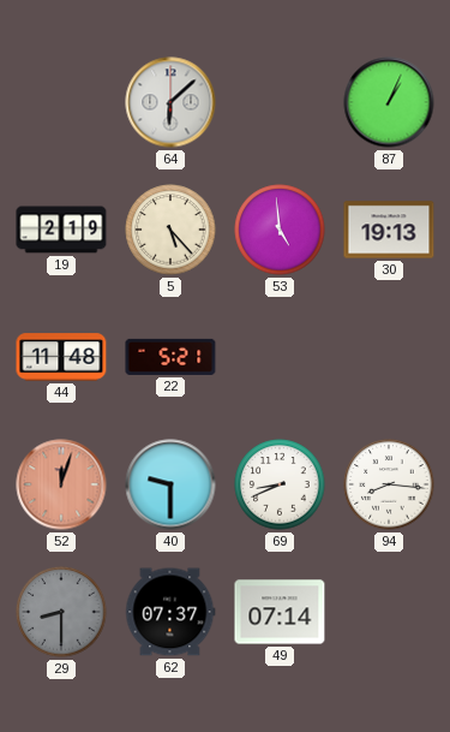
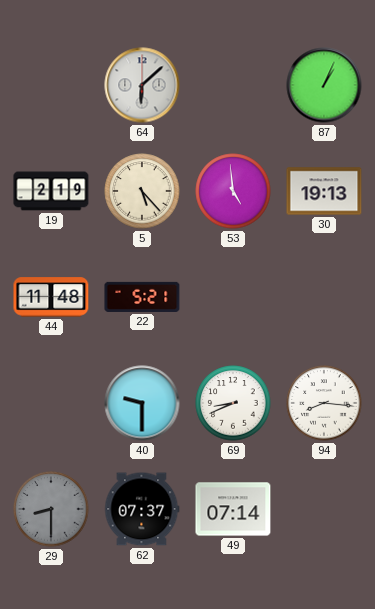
52: 12:03 -> none (61, 484)
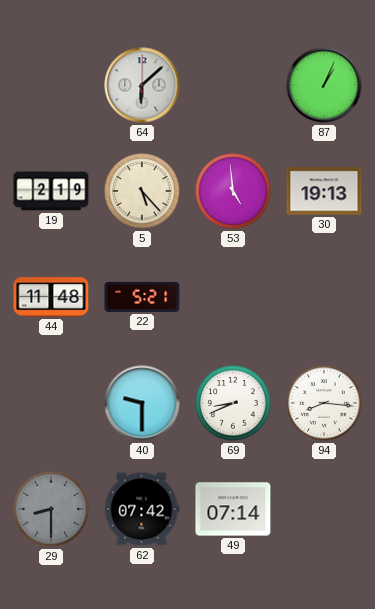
62: 07:37 -> 07:42 (142, 509)
